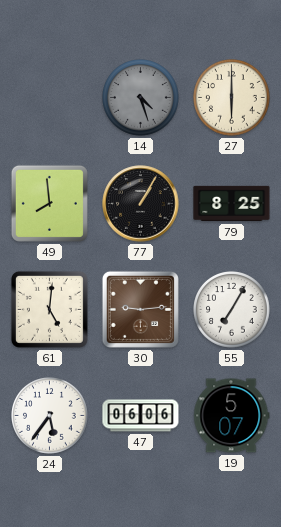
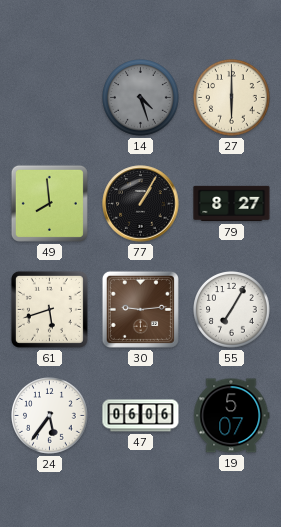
79: 8:25 -> 8:27 (232, 204)
61: 5:01 -> 5:42 (49, 309)
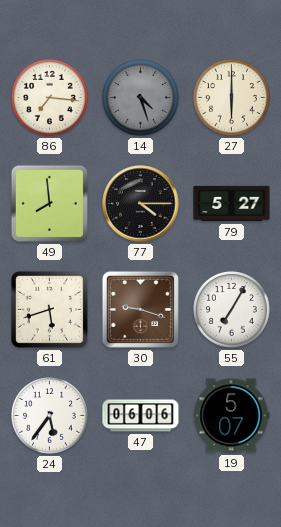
86: none -> 7:16 (50, 98)
77: 1:05 -> 4:15 (141, 204)
79: 8:27 -> 5:27 (232, 204)
30: 9:14 -> 9:18 (140, 309)
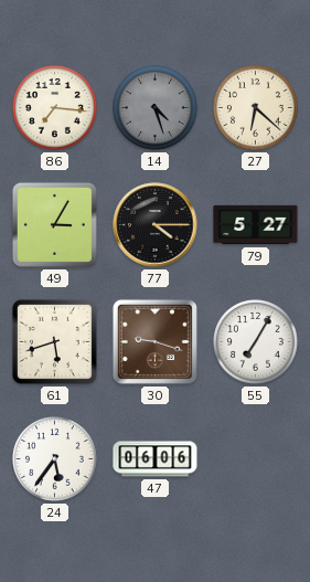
27: 6:00 -> 6:22 (256, 108)
49: 7:59 -> 3:05 (54, 224)
19: 5:07 -> none (232, 416)
